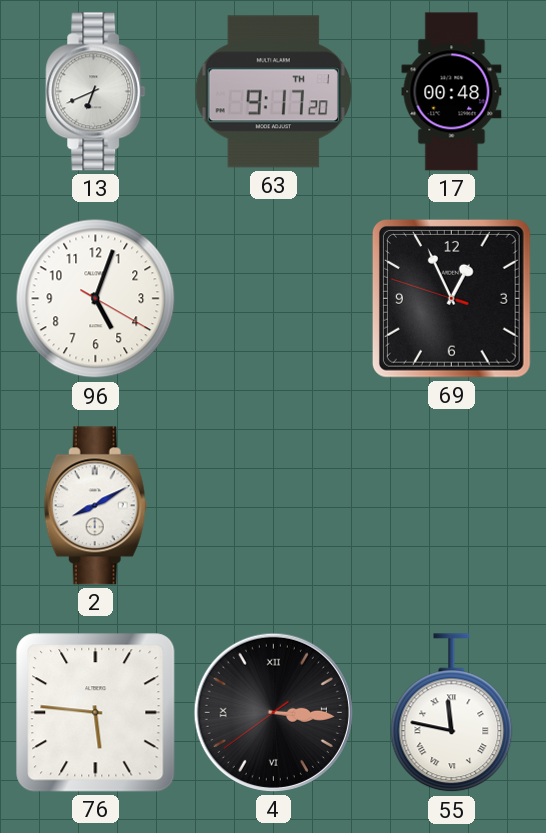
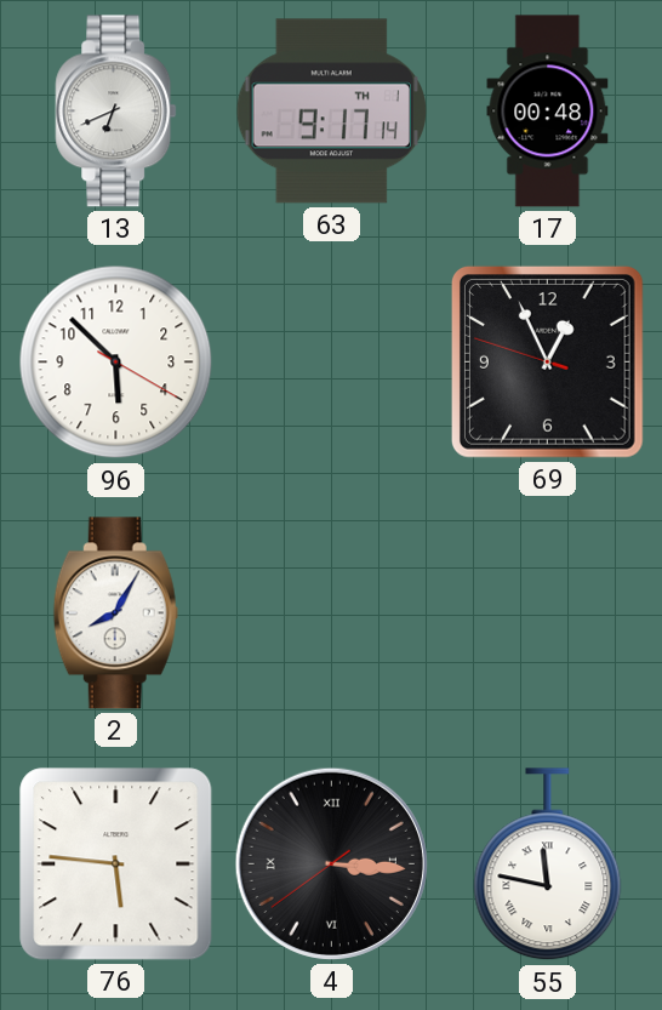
63: 9:17:20 -> 9:17:14 (332, 112)
96: 5:03 -> 5:52 (116, 363)
2: 8:10 -> 8:05 (115, 614)
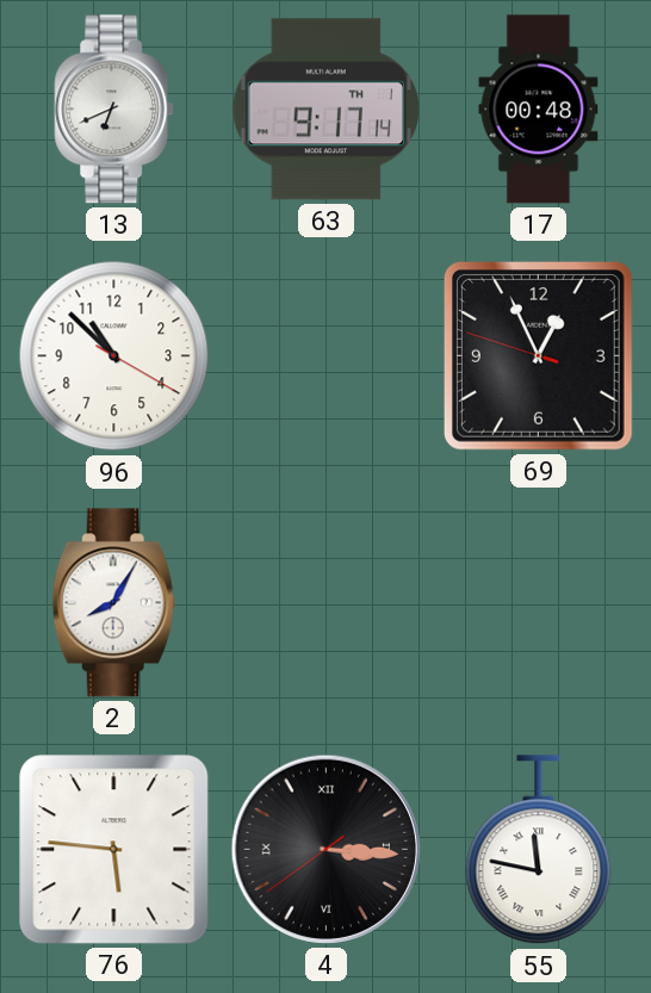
96: 5:52 -> 10:52 (114, 356)
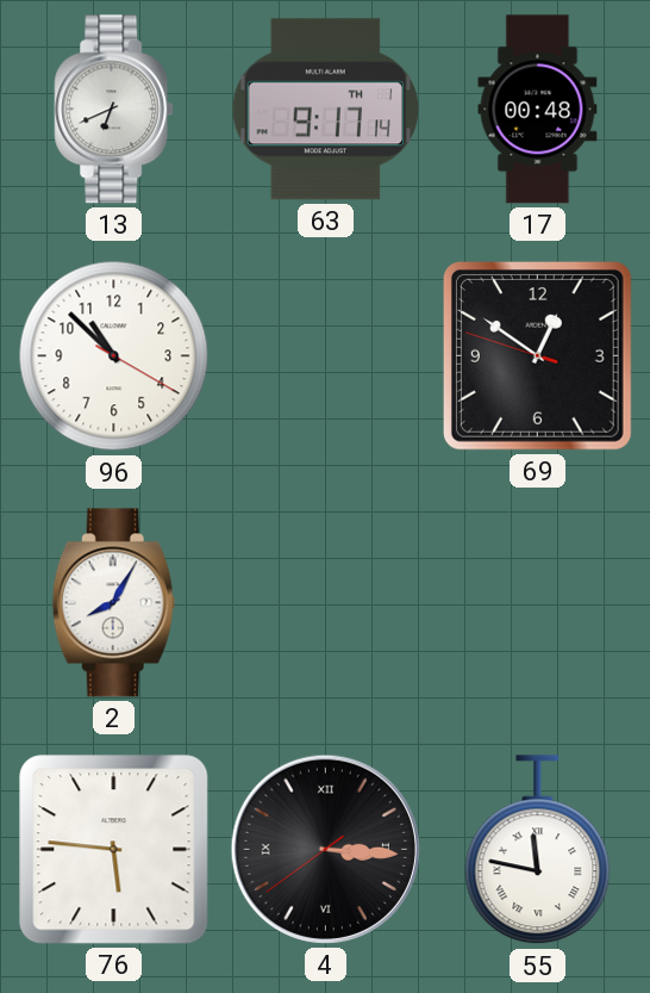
69: 12:55 -> 12:50 (537, 355)
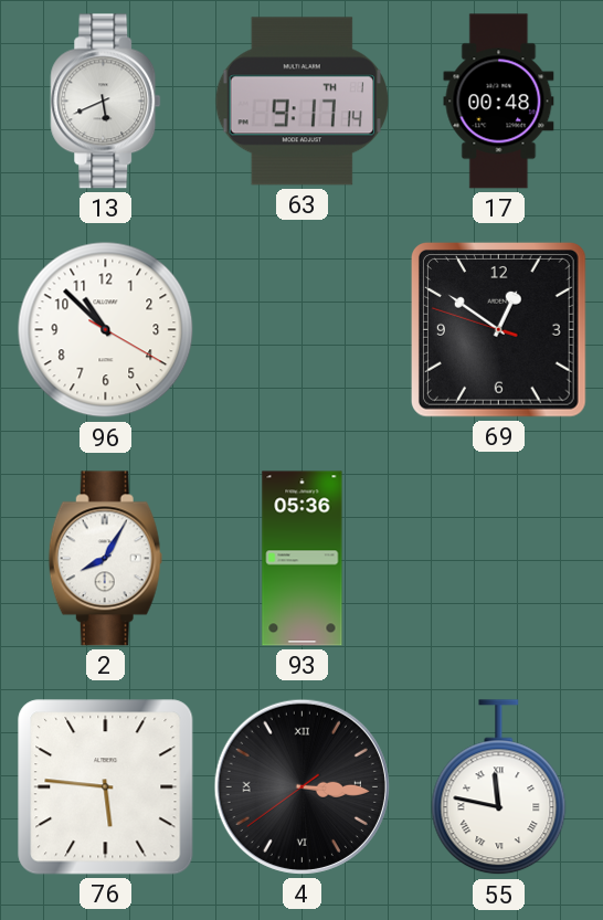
13: 6:41 -> 5:41 (106, 102)
93: none -> 05:36 (303, 559)
